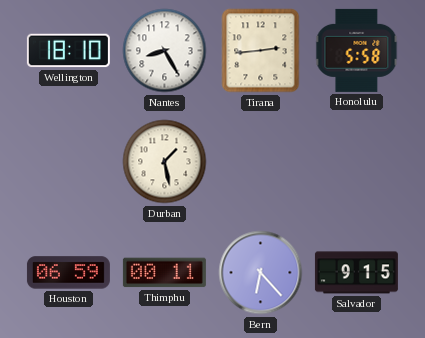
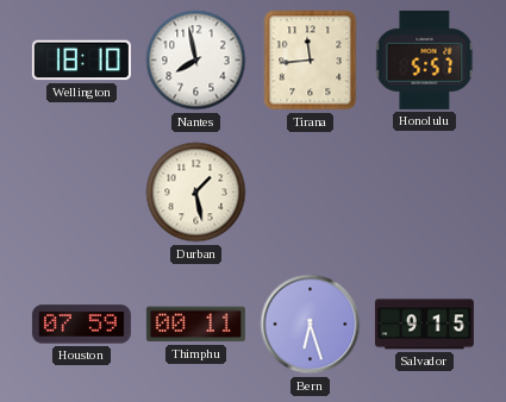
Nantes: 8:25 -> 7:58 (196, 61)
Tirana: 2:44 -> 11:44 (311, 61)
Honolulu: 5:58 -> 5:57 (425, 59)
Houston: 06:59 -> 07:59 (81, 325)
Bern: 6:23 -> 6:27 (311, 325)
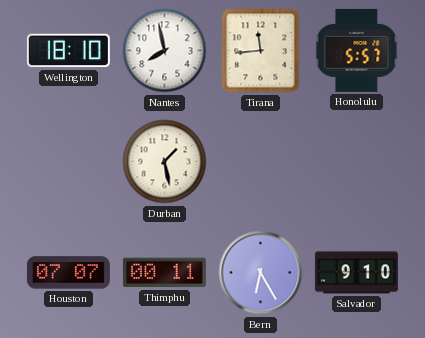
Houston: 07:59 -> 07:07 (68, 273)
Bern: 6:27 -> 6:25 (261, 273)
Salvador: 9:15 -> 9:10 (356, 273)
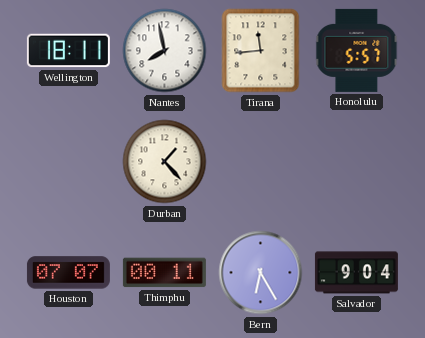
Wellington: 18:10 -> 18:11 (68, 51)
Durban: 1:28 -> 1:23 (165, 162)
Salvador: 9:10 -> 9:04 (356, 273)
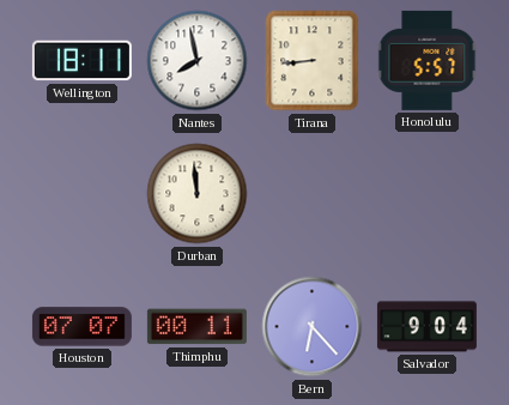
Tirana: 11:44 -> 8:44 (313, 61)
Durban: 1:23 -> 11:59 (198, 194)
Bern: 6:25 -> 6:23 (313, 327)
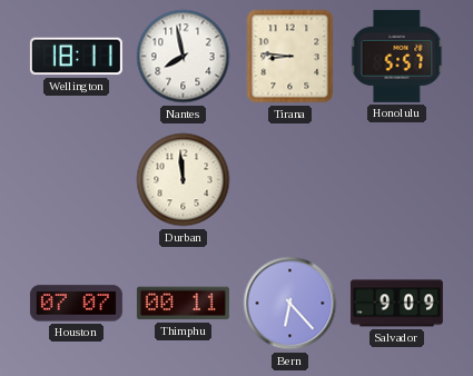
Tirana: 8:44 -> 8:46 (290, 57)
Salvador: 9:04 -> 9:09 (396, 304)
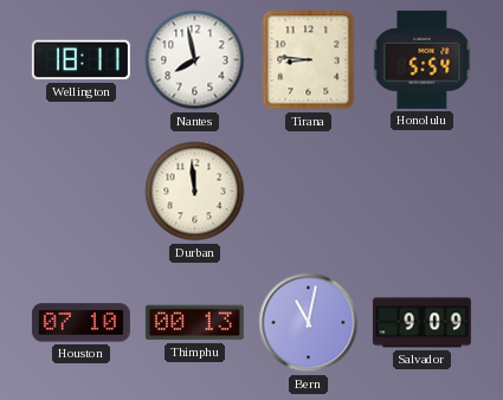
Honolulu: 5:57 -> 5:54 (423, 59)
Houston: 07:07 -> 07:10 (80, 323)
Thimphu: 00:11 -> 00:13 (194, 323)
Bern: 6:23 -> 11:02 (309, 323)
